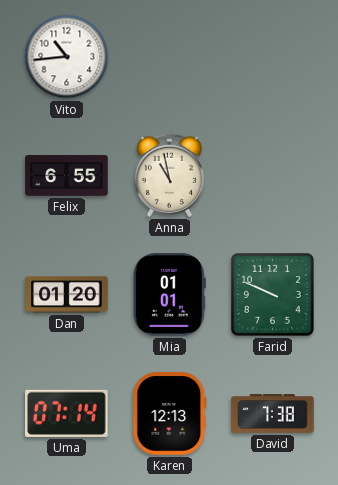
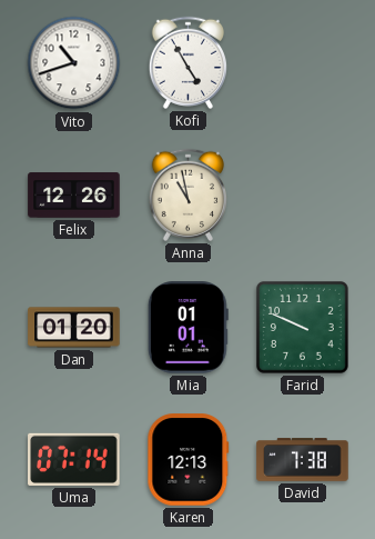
Vito: 10:44 -> 10:42 (74, 63)
Kofi: none -> 4:55 (187, 62)
Felix: 6:55 -> 12:26 (74, 196)
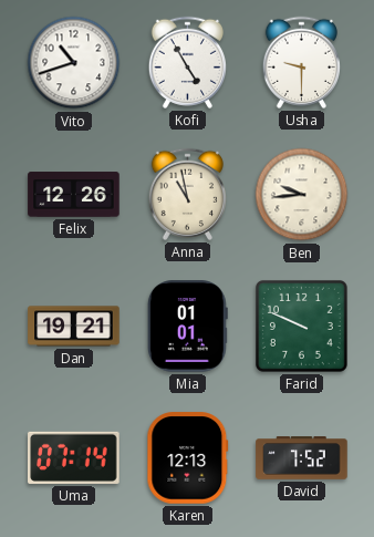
Usha: none -> 9:30 (301, 62)
Ben: none -> 9:44 (302, 195)
Dan: 01:20 -> 19:21 (74, 327)
David: 7:38 -> 7:52 (302, 458)
